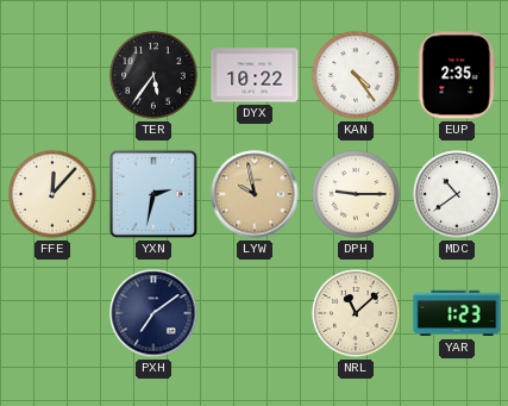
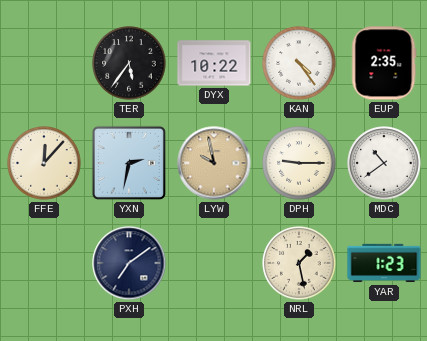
NRL: 11:08 -> 1:28 (299, 263)
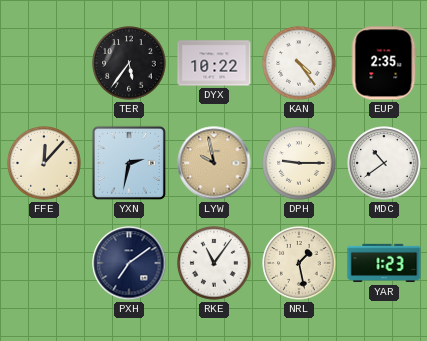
RKE: none -> 11:06 (214, 263)
